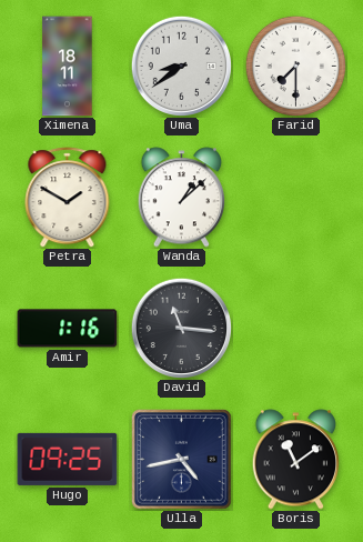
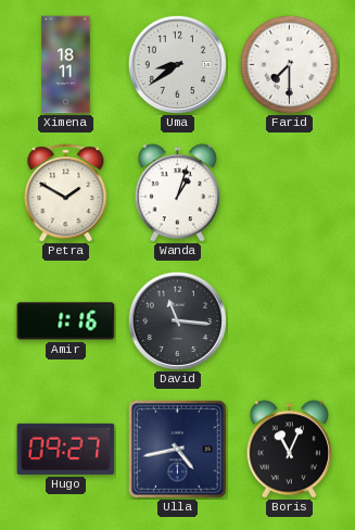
Wanda: 1:08 -> 1:03 (177, 193)
Hugo: 09:25 -> 09:27 (66, 449)
Boris: 11:09 -> 11:04 (289, 450)
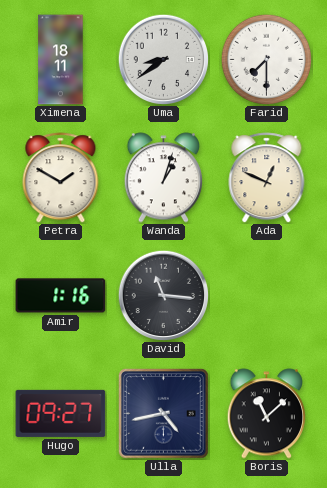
Ada: none -> 12:49 (267, 178)
Boris: 11:04 -> 11:08 (266, 414)
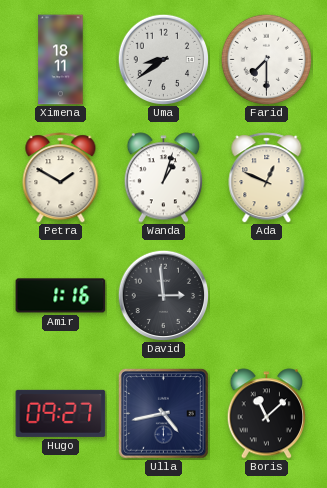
David: 11:16 -> 2:59 (163, 295)
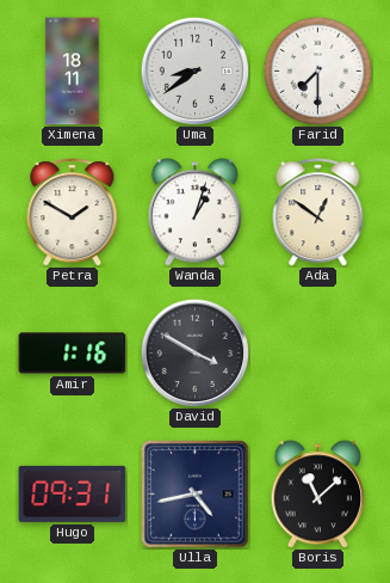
Ada: 12:49 -> 12:51 (318, 213)
David: 2:59 -> 3:50 (194, 352)
Hugo: 09:27 -> 09:31 (73, 493)
